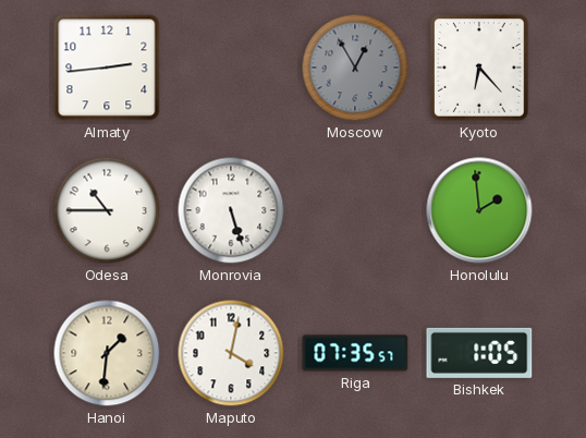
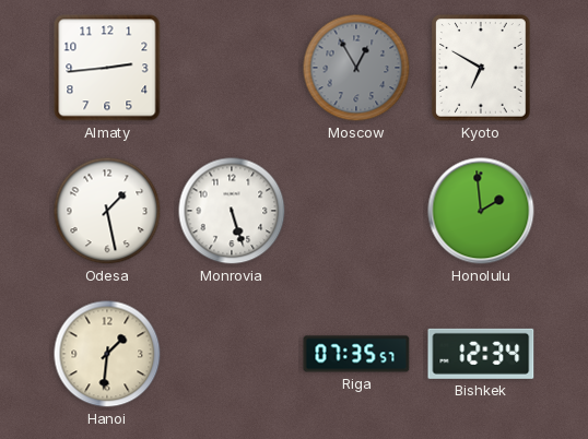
Kyoto: 6:23 -> 6:50 (481, 68)
Odesa: 10:45 -> 1:28 (107, 211)
Maputo: 4:02 -> none (231, 353)
Bishkek: 1:05 -> 12:34 (481, 354)
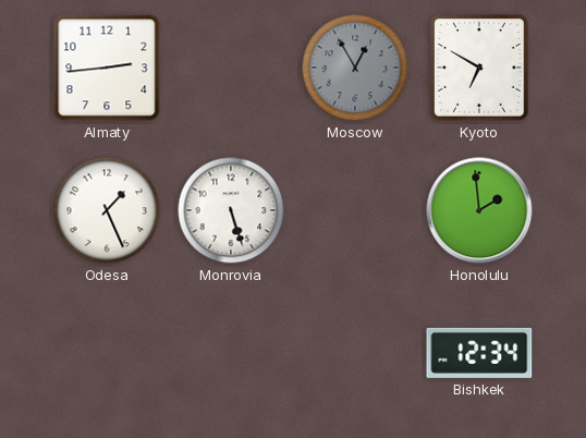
Odesa: 1:28 -> 1:26 (107, 210)
Hanoi: 1:31 -> none (107, 354)
Riga: 07:35 -> none (356, 354)
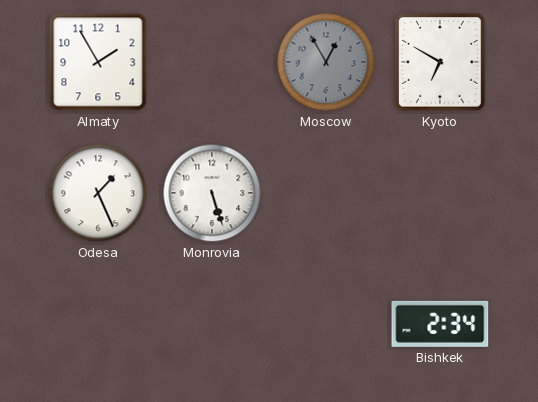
Almaty: 2:44 -> 1:55 (98, 62)
Honolulu: 1:59 -> none (479, 210)
Bishkek: 12:34 -> 2:34 (440, 324)
